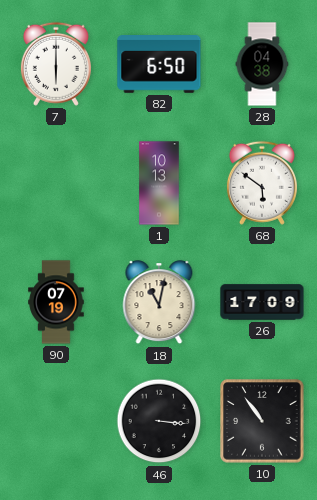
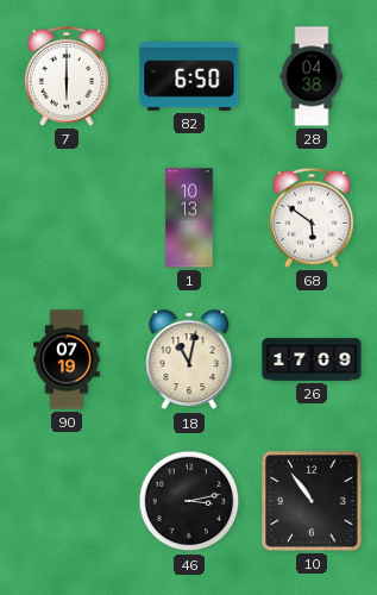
46: 3:16 -> 3:13 (189, 501)
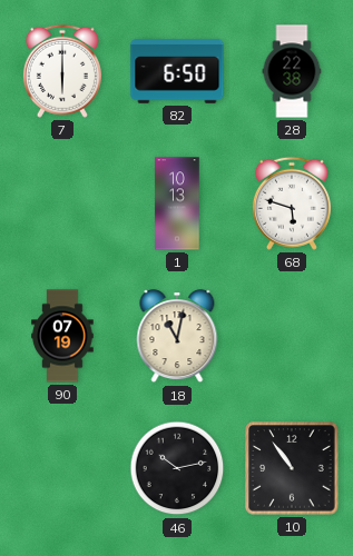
28: 04:38 -> 22:38 (292, 71)
68: 5:51 -> 5:48 (292, 203)
26: 17:09 -> none (312, 359)
46: 3:13 -> 10:13 (177, 468)
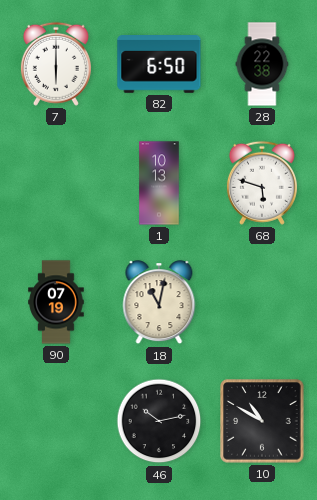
10: 10:54 -> 10:50 (262, 421)
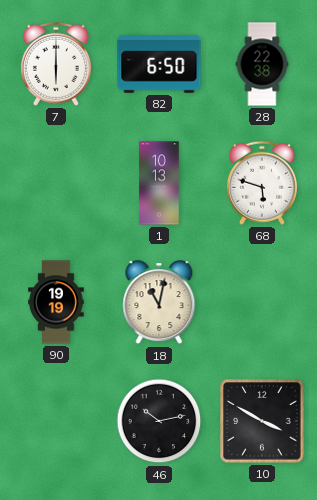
90: 07:19 -> 19:19 (56, 302)
10: 10:50 -> 3:50 (262, 421)
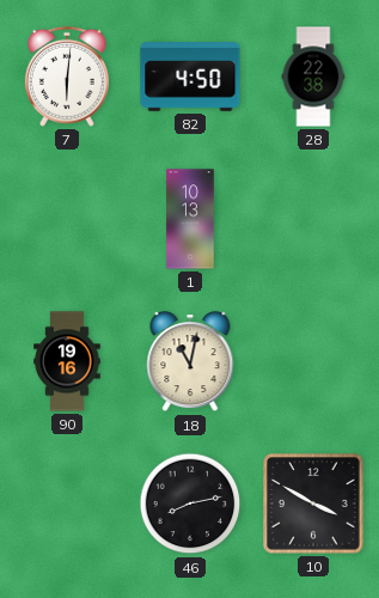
7: 6:00 -> 6:01 (67, 77)
82: 6:50 -> 4:50 (190, 78)
68: 5:48 -> none (262, 183)
90: 19:19 -> 19:16 (67, 361)
46: 10:13 -> 8:13 (190, 504)
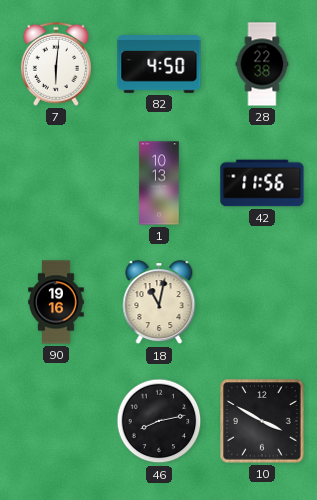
42: none -> 11:56 (262, 183)
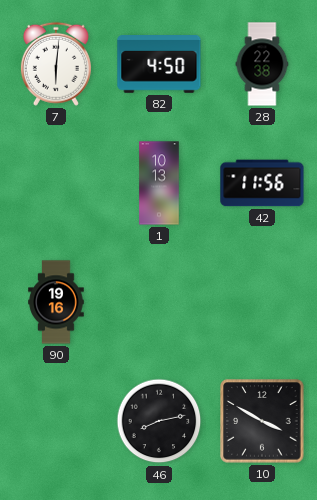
18: 11:02 -> none (159, 303)
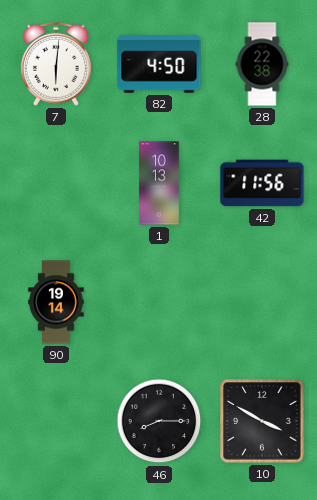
90: 19:16 -> 19:14 (56, 302)
46: 8:13 -> 8:15 (159, 421)
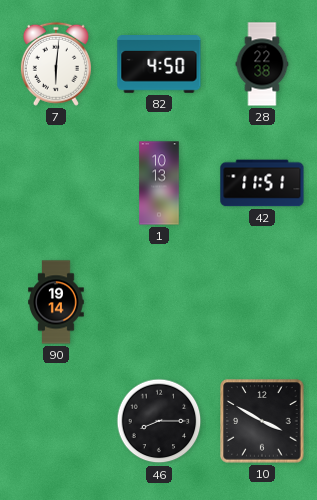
42: 11:56 -> 11:51 (262, 183)
